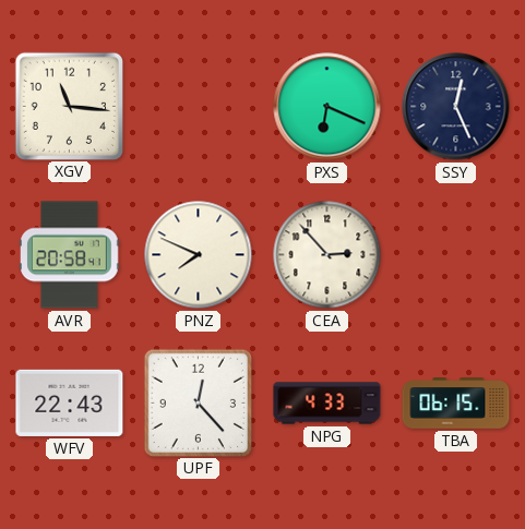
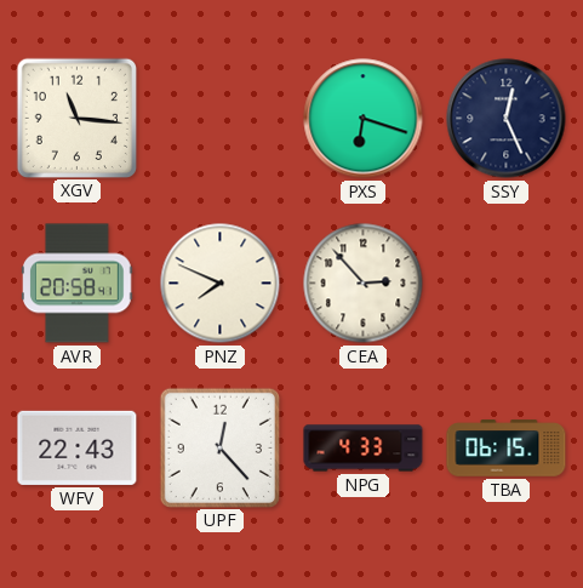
PXS: 6:19 -> 6:18 (364, 119)
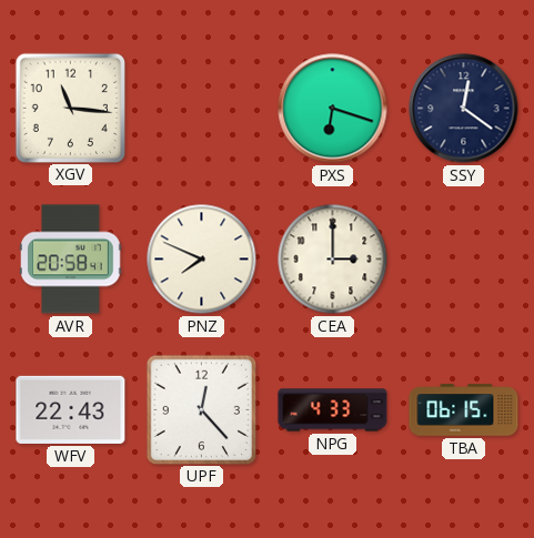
SSY: 12:26 -> 12:21 (464, 109)
CEA: 2:53 -> 3:00 (333, 260)
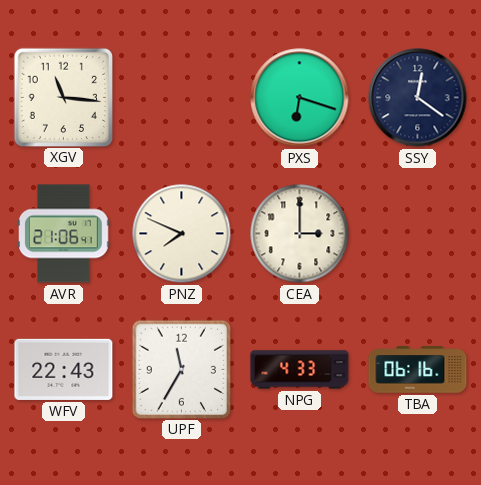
AVR: 20:58 -> 21:06 (64, 234)
UPF: 12:23 -> 11:35 (181, 369)
TBA: 06:15 -> 06:16 (418, 370)
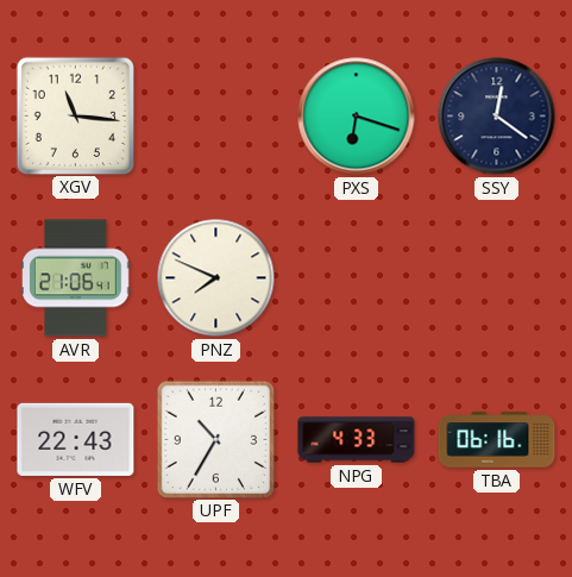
CEA: 3:00 -> none (300, 234)
UPF: 11:35 -> 10:35 (215, 439)
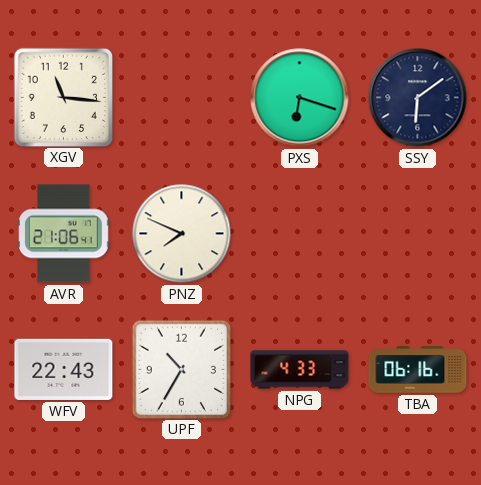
SSY: 12:21 -> 6:09 (418, 98)
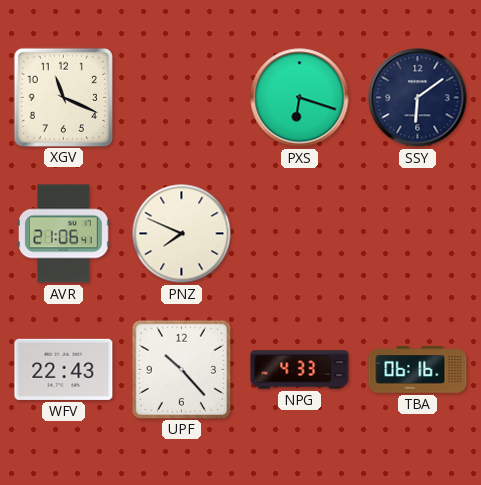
XGV: 11:16 -> 11:19 (63, 97)
UPF: 10:35 -> 10:23 (181, 369)
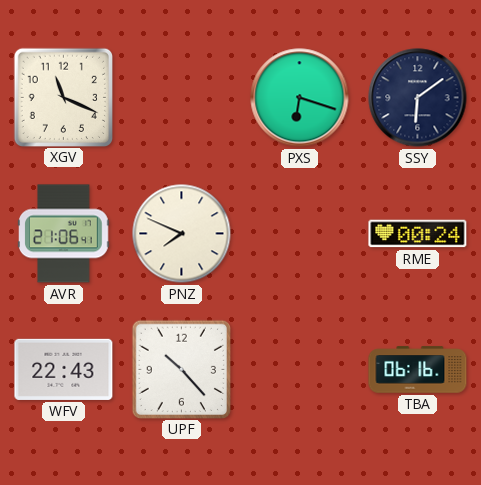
RME: none -> 00:24 (418, 234)
NPG: 4:33 -> none (300, 370)
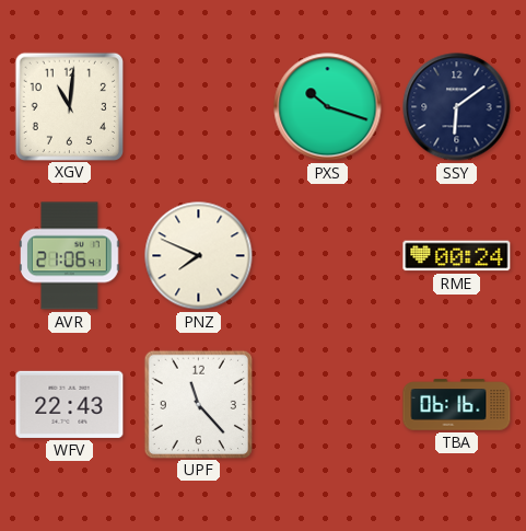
XGV: 11:19 -> 11:01 (69, 106)
PXS: 6:18 -> 10:18 (328, 107)
UPF: 10:23 -> 11:23 (198, 404)
